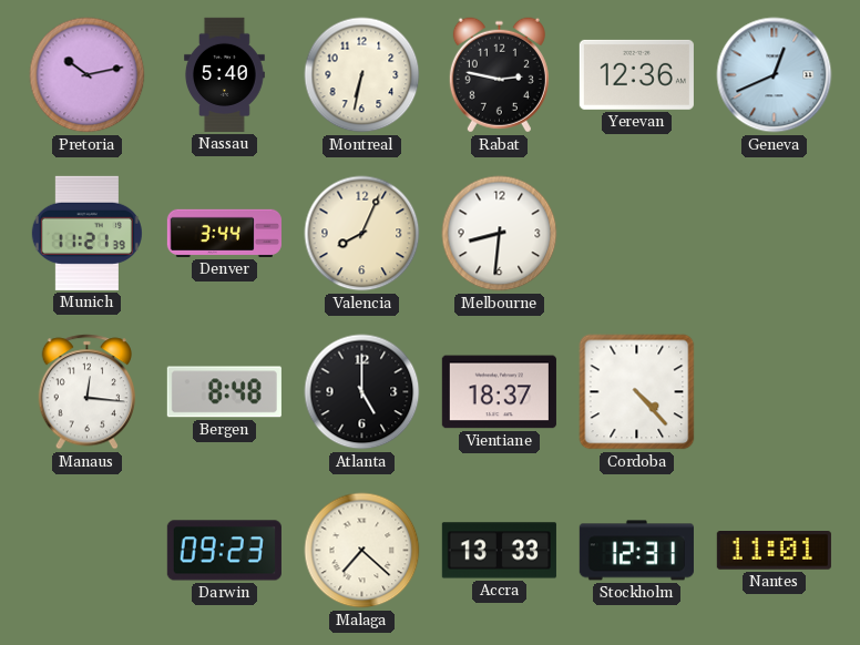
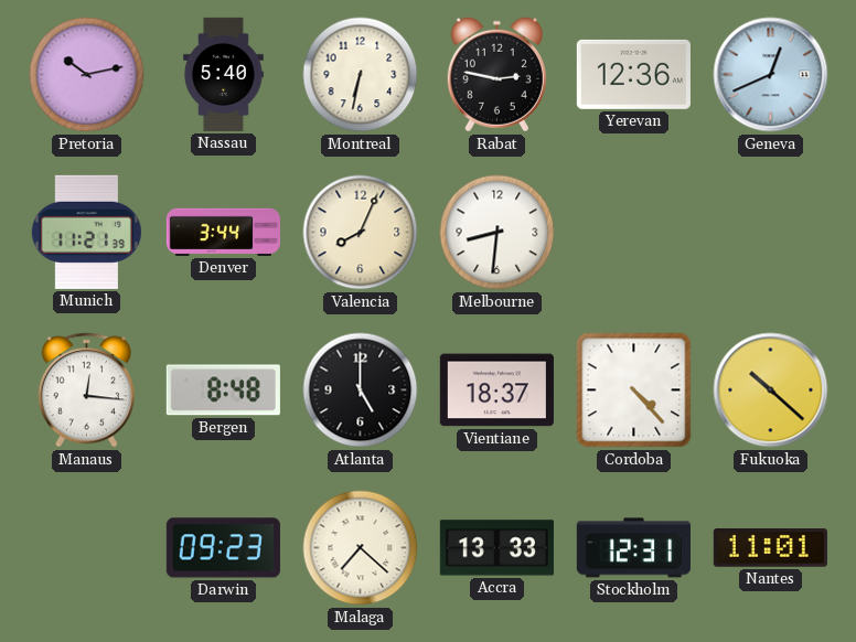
Fukuoka: none -> 10:22 (771, 390)
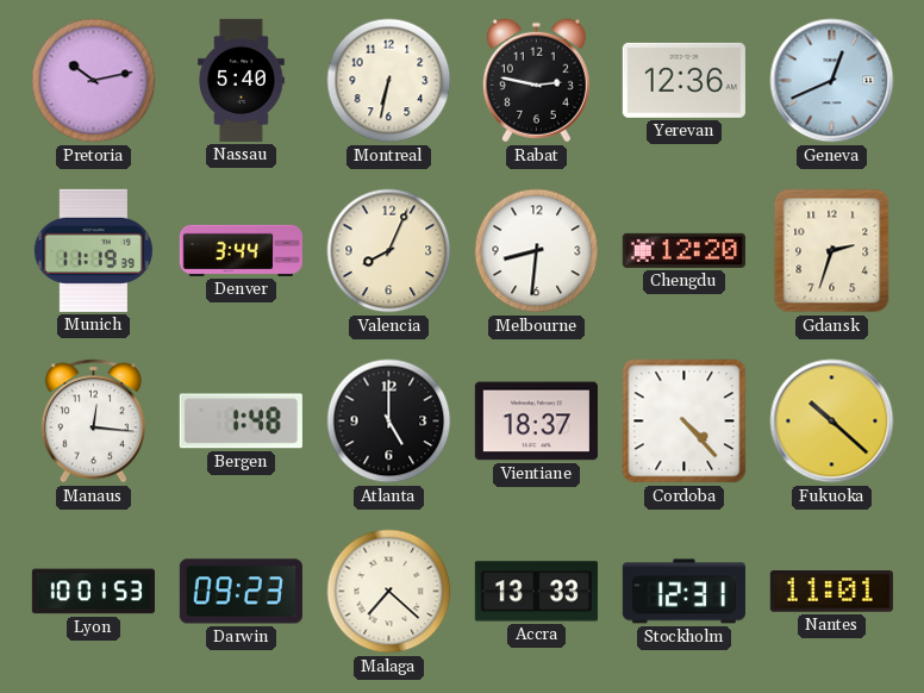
Munich: 11:21 -> 11:19 (93, 250)
Chengdu: none -> 12:20 (683, 250)
Gdansk: none -> 2:33 (832, 251)
Bergen: 8:48 -> 1:48 (241, 422)
Lyon: none -> 10:01 (93, 592)
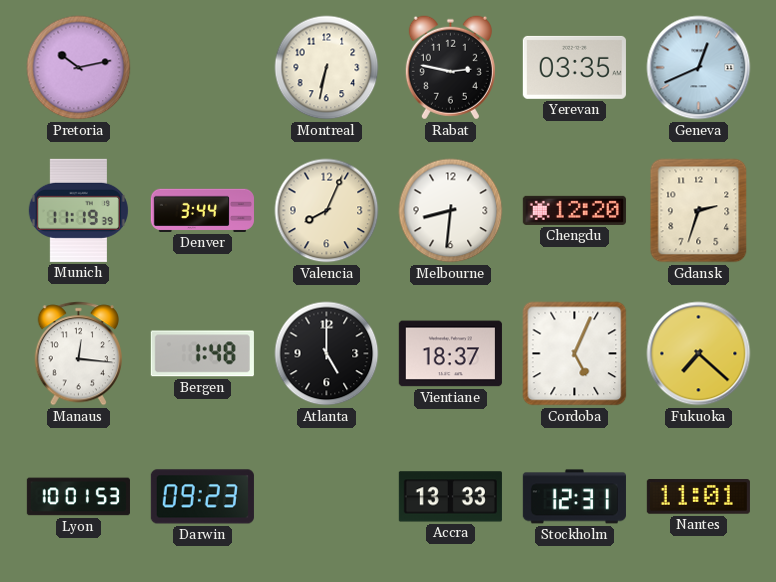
Nassau: 5:40 -> none (242, 80)
Yerevan: 12:36 -> 03:35 (574, 67)
Cordoba: 4:23 -> 5:04 (575, 354)
Fukuoka: 10:22 -> 7:22 (699, 354)
Malaga: 7:22 -> none (389, 592)
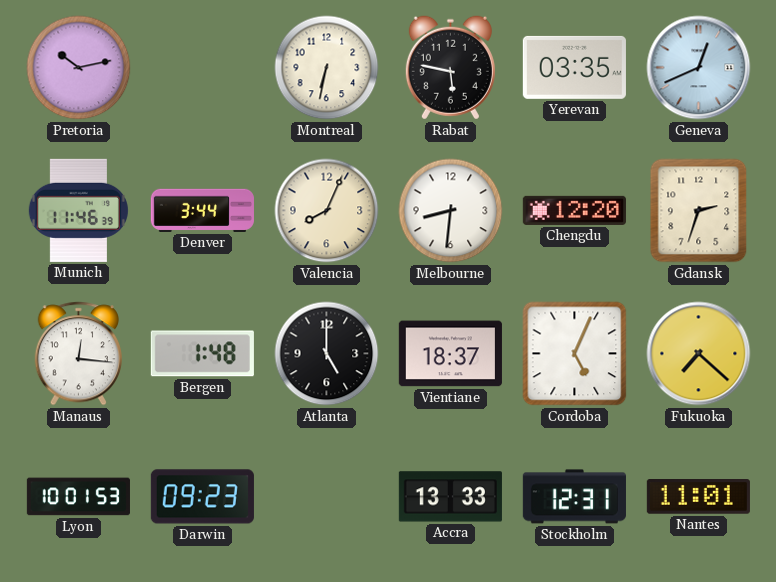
Rabat: 2:47 -> 5:47 (450, 68)
Munich: 11:19 -> 11:46 (78, 210)
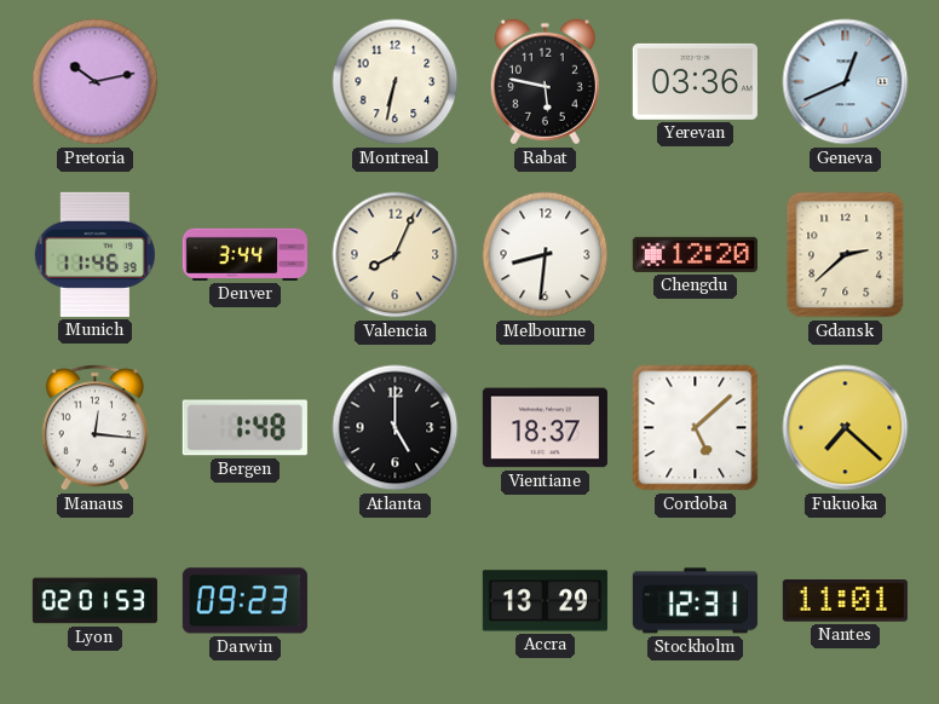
Yerevan: 03:35 -> 03:36 (695, 81)
Gdansk: 2:33 -> 2:38 (846, 255)
Cordoba: 5:04 -> 5:08 (696, 428)
Lyon: 10:01 -> 02:01 (94, 601)
Accra: 13:33 -> 13:29 (545, 601)
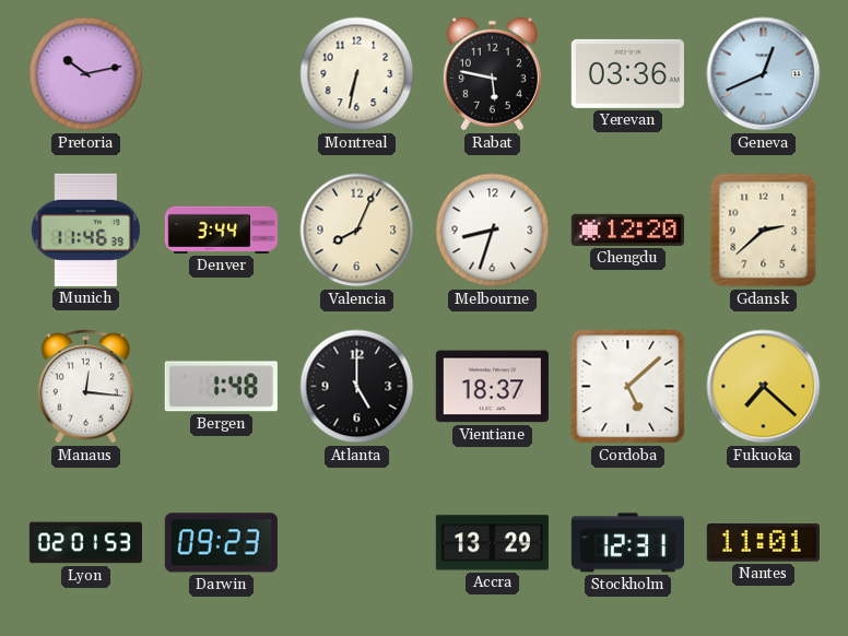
Melbourne: 8:31 -> 8:33 (493, 231)
